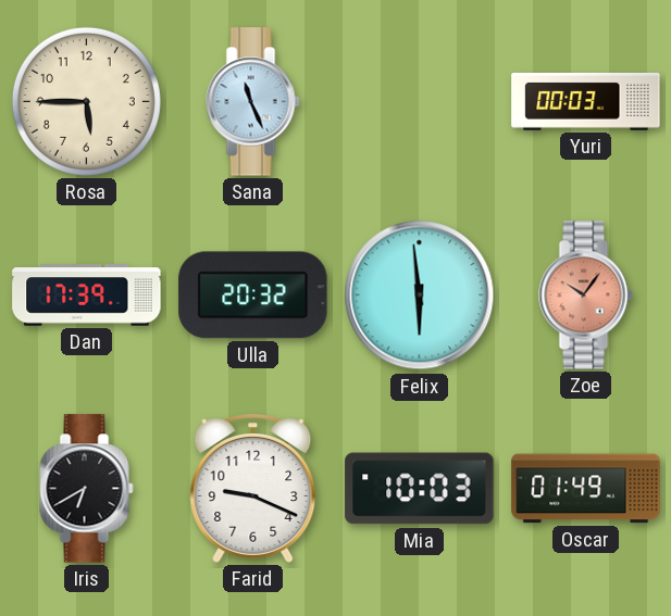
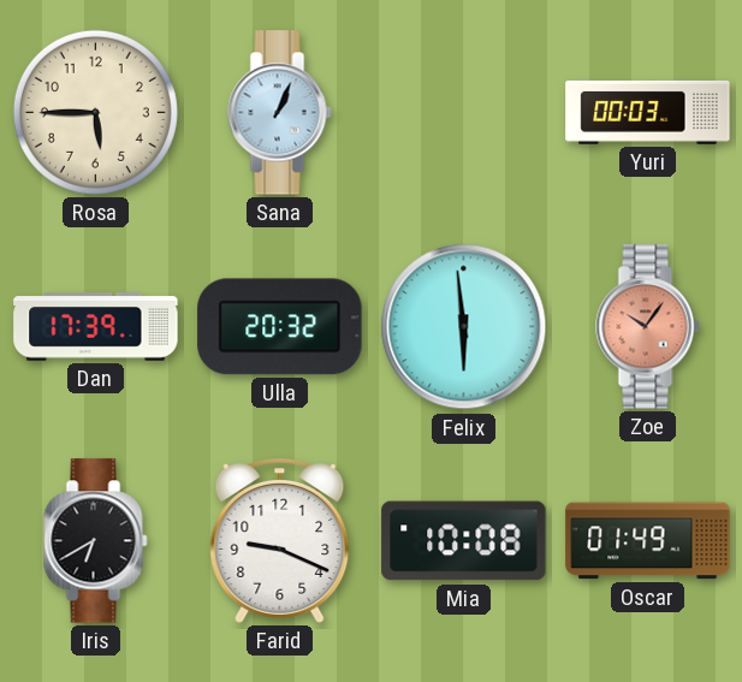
Sana: 11:26 -> 1:04 (280, 113)
Mia: 10:03 -> 10:08 (464, 541)
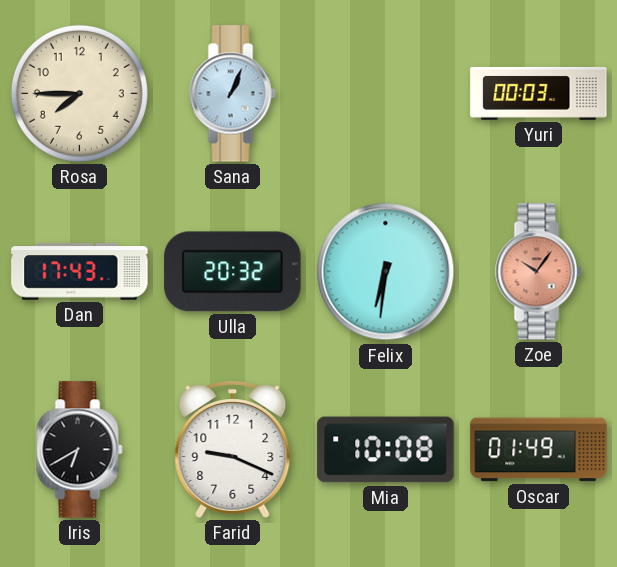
Rosa: 5:45 -> 7:45 (79, 93)
Dan: 17:39 -> 17:43 (80, 272)
Felix: 5:59 -> 6:31 (386, 272)
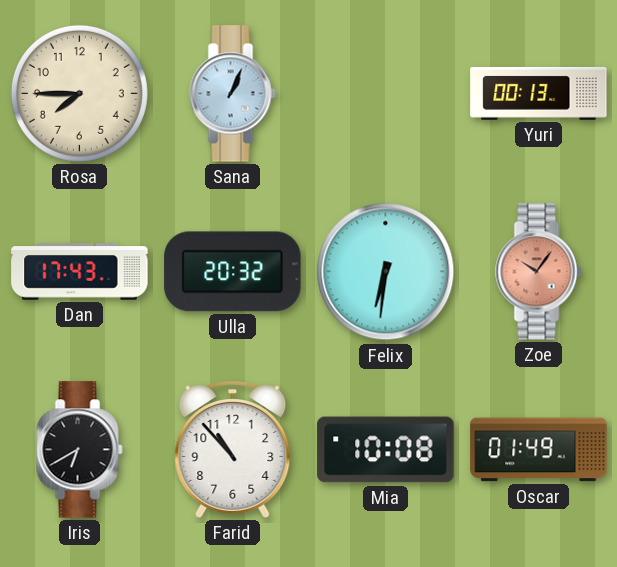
Yuri: 00:03 -> 00:13 (539, 93)
Farid: 9:19 -> 10:53 (233, 450)
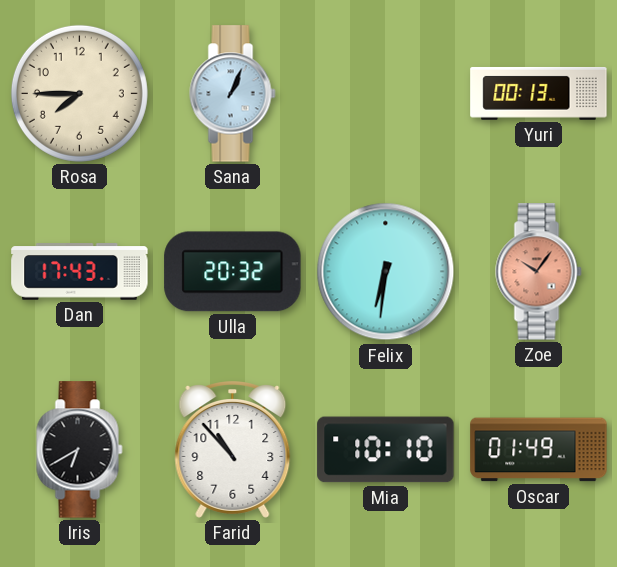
Mia: 10:08 -> 10:10 (386, 450)
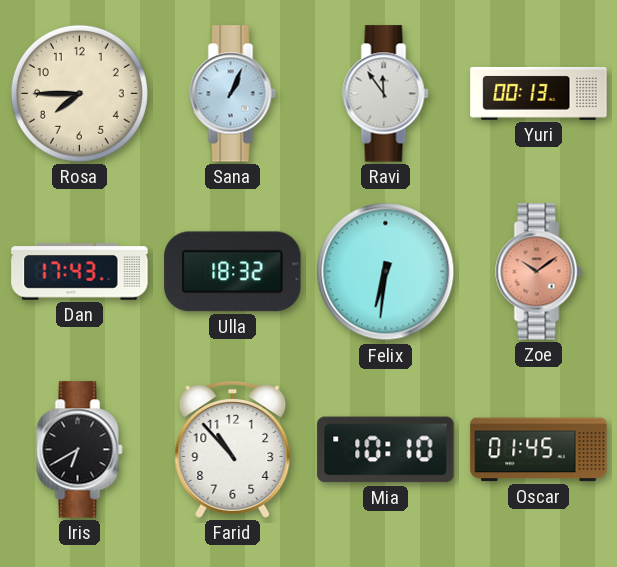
Ravi: none -> 11:54 (386, 94)
Ulla: 20:32 -> 18:32 (233, 272)
Zoe: 10:06 -> 10:09 (539, 272)
Oscar: 01:49 -> 01:45 (539, 450)
